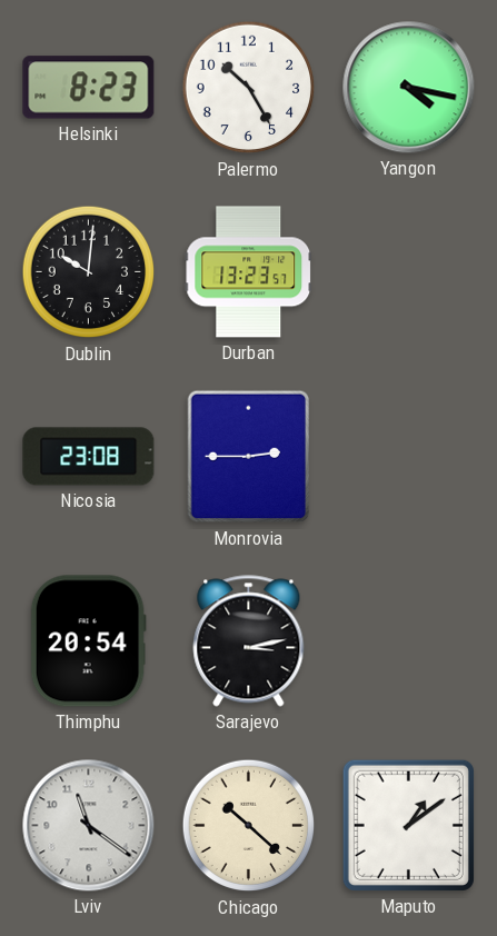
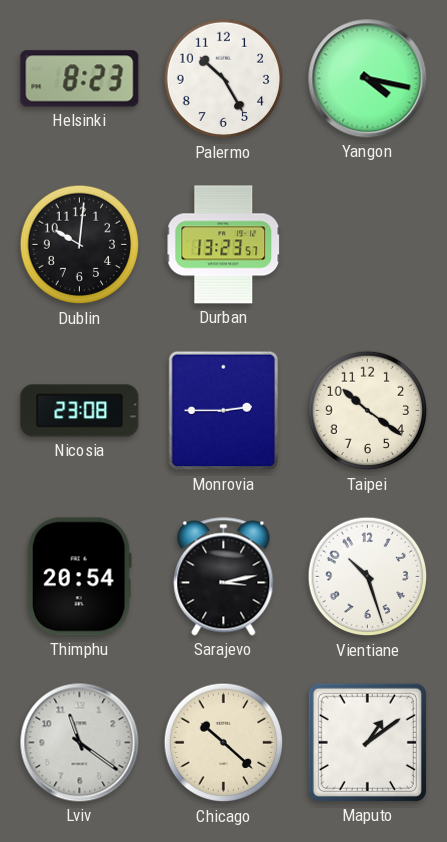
Taipei: none -> 10:21 (368, 411)
Vientiane: none -> 10:27 (368, 577)
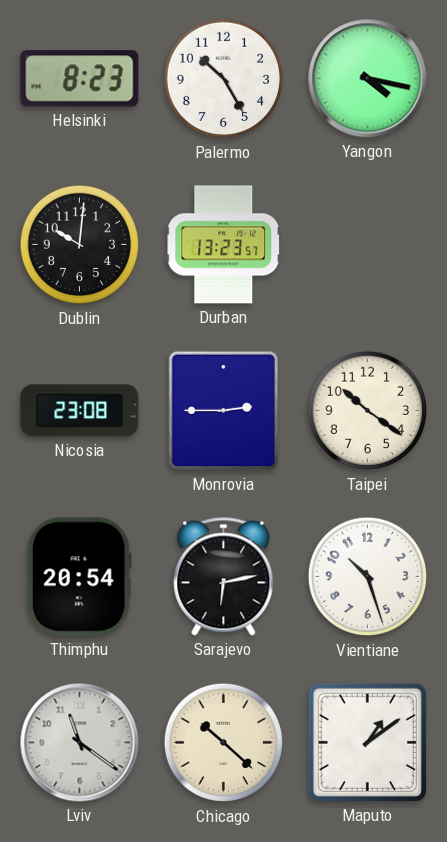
Sarajevo: 3:13 -> 6:13 (224, 577)
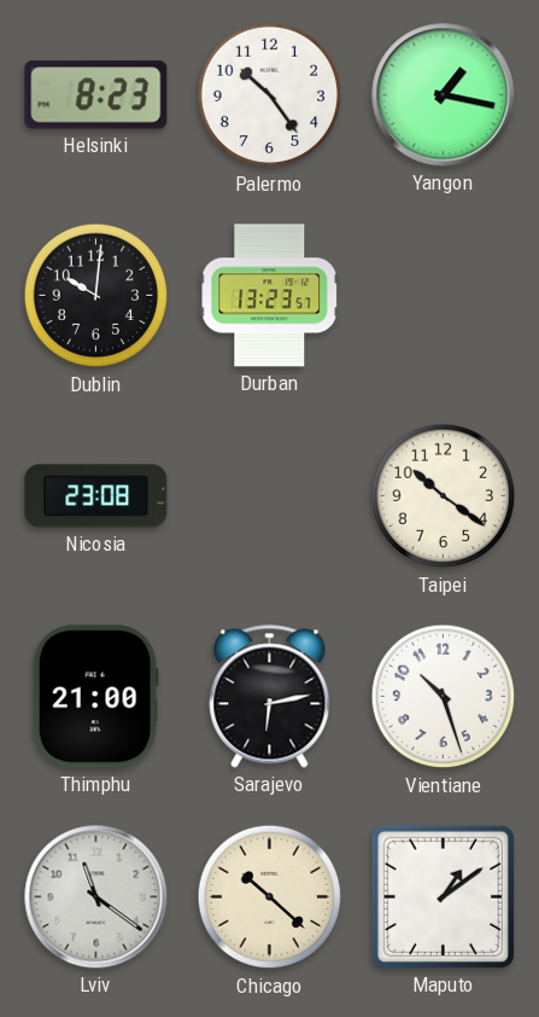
Palermo: 10:25 -> 10:24 (270, 95)
Yangon: 4:17 -> 1:17 (444, 95)
Monrovia: 2:45 -> none (224, 411)
Thimphu: 20:54 -> 21:00 (95, 697)
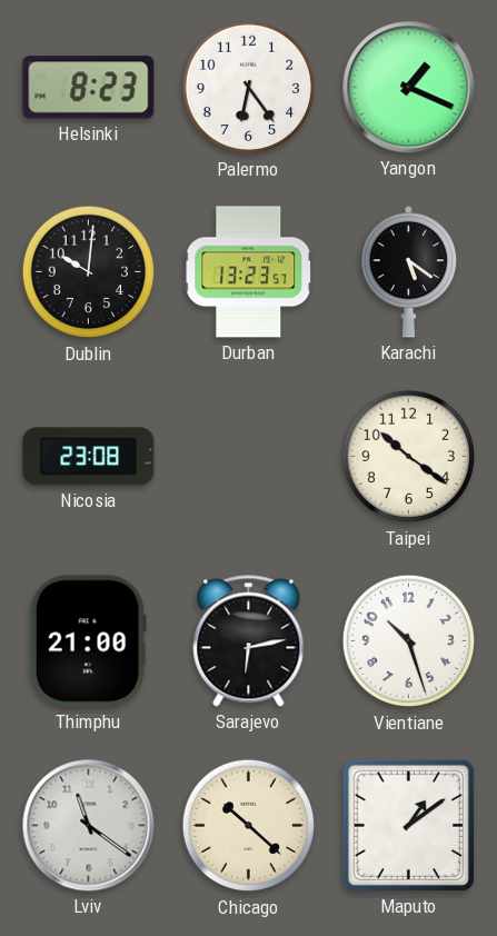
Palermo: 10:24 -> 6:24 (249, 88)
Yangon: 1:17 -> 1:19 (409, 88)
Karachi: none -> 5:21 (409, 272)
